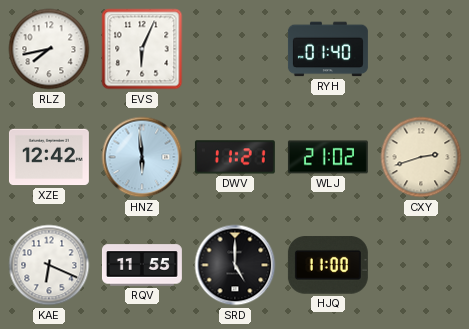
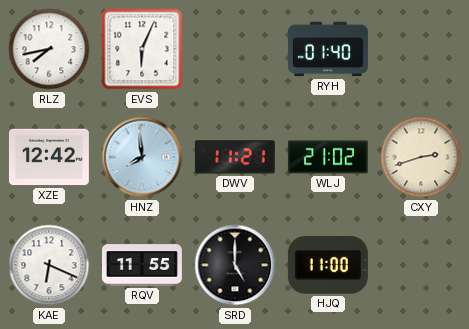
HNZ: 5:59 -> 7:59 (142, 157)
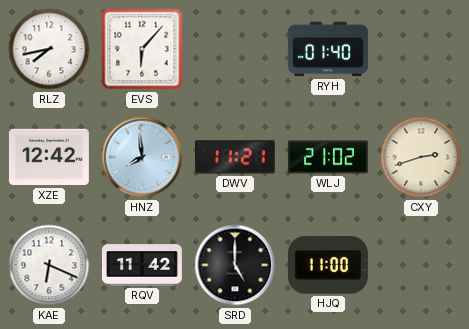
EVS: 6:04 -> 6:07 (142, 49)
RQV: 11:55 -> 11:42 (142, 265)
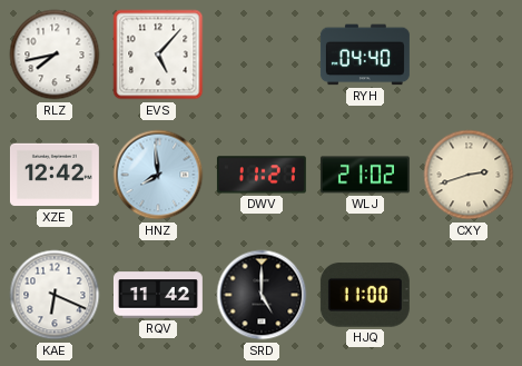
EVS: 6:07 -> 5:07 (158, 55)
RYH: 01:40 -> 04:40 (365, 55)
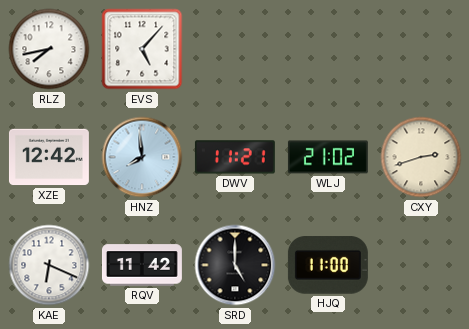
RYH: 04:40 -> none (365, 55)
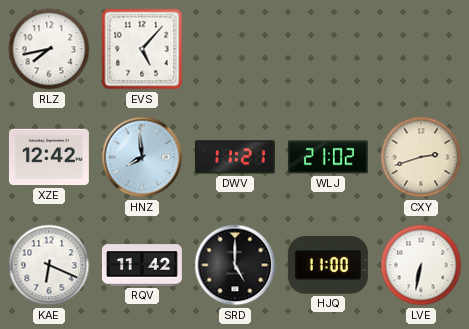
LVE: none -> 6:32 (421, 265)
